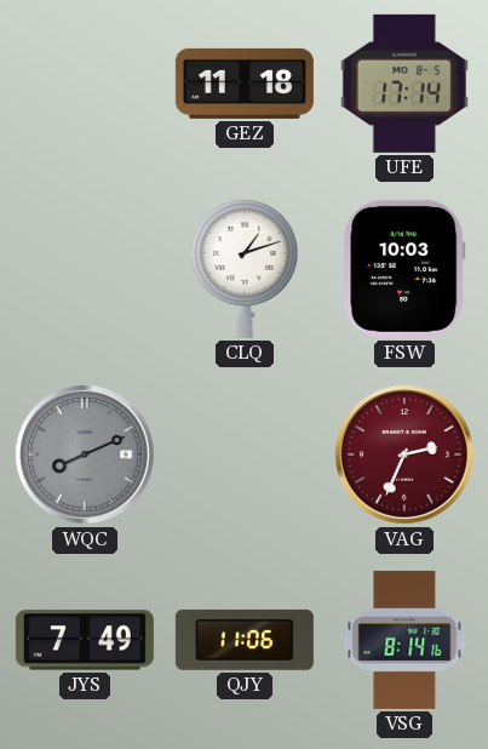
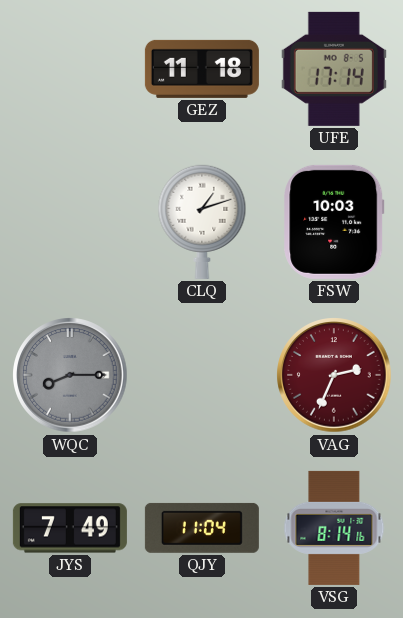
WQC: 8:11 -> 8:15 (70, 375)
QJY: 11:06 -> 11:04 (202, 528)
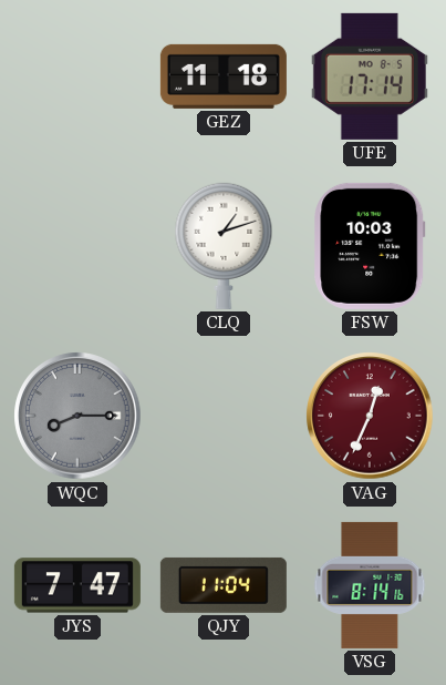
VAG: 2:34 -> 12:34 (370, 416)
JYS: 7:49 -> 7:47 (77, 585)
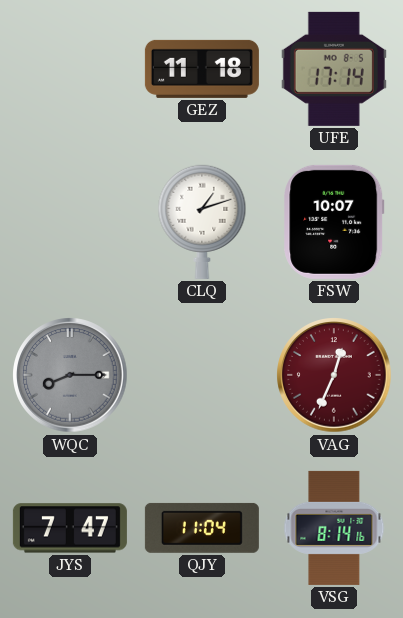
FSW: 10:03 -> 10:07 (334, 222)
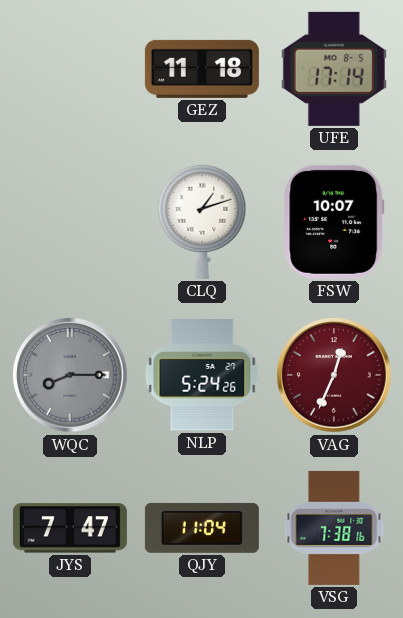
NLP: none -> 5:24 (202, 375)
VSG: 8:14 -> 7:38 (334, 528)
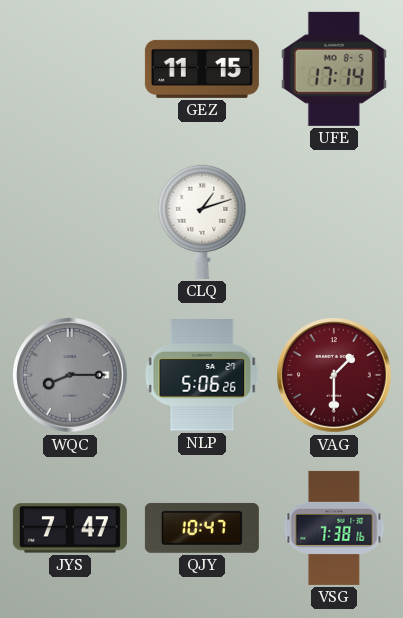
GEZ: 11:18 -> 11:15 (202, 69)
FSW: 10:07 -> none (334, 222)
NLP: 5:24 -> 5:06 (202, 375)
VAG: 12:34 -> 1:30 (334, 375)
QJY: 11:04 -> 10:47 (202, 528)
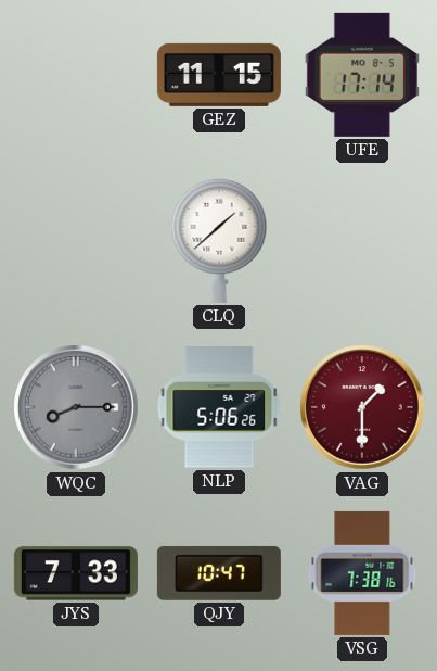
CLQ: 1:12 -> 1:38 (219, 241)
JYS: 7:47 -> 7:33 (76, 573)
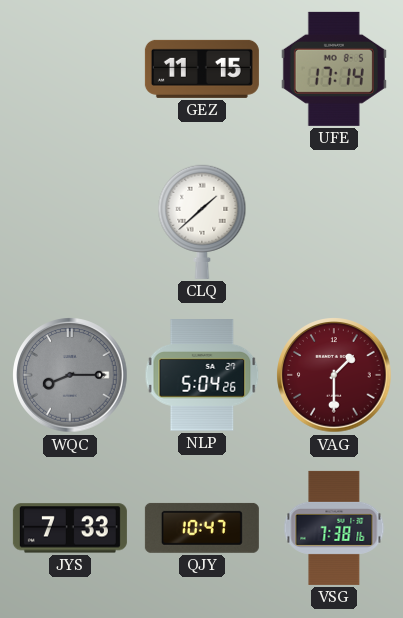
NLP: 5:06 -> 5:04 (202, 375)
